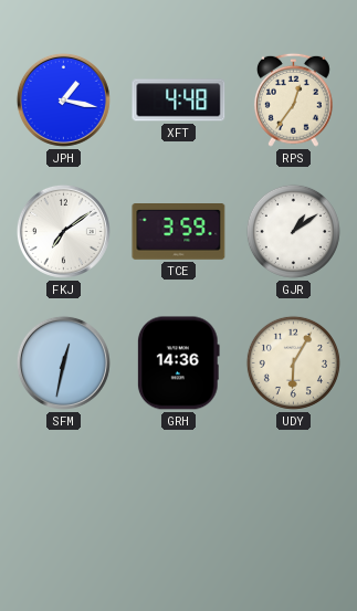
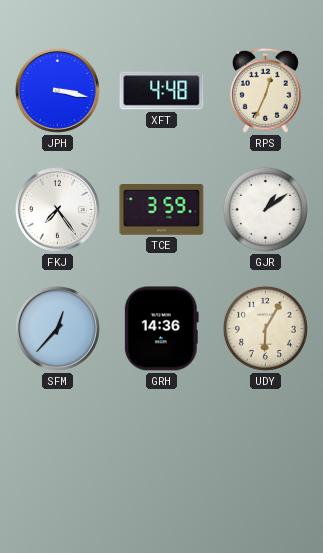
JPH: 1:17 -> 3:17 (57, 90)
RPS: 12:36 -> 12:34 (265, 90)
FKJ: 7:09 -> 7:24 (57, 209)
SFM: 12:32 -> 12:37 (57, 328)
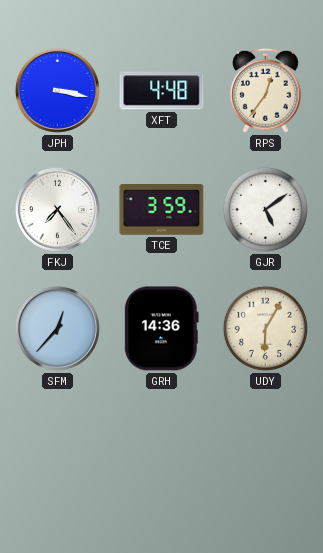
RPS: 12:34 -> 12:36 (265, 90)
GJR: 1:09 -> 5:09 (265, 209)
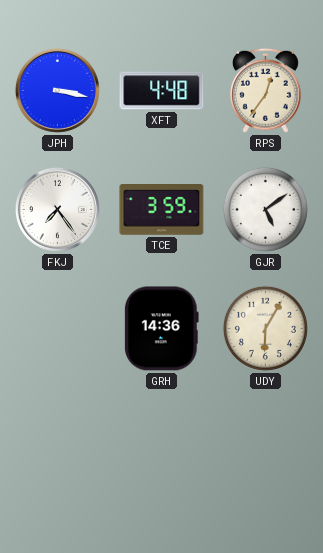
SFM: 12:37 -> none (57, 328)
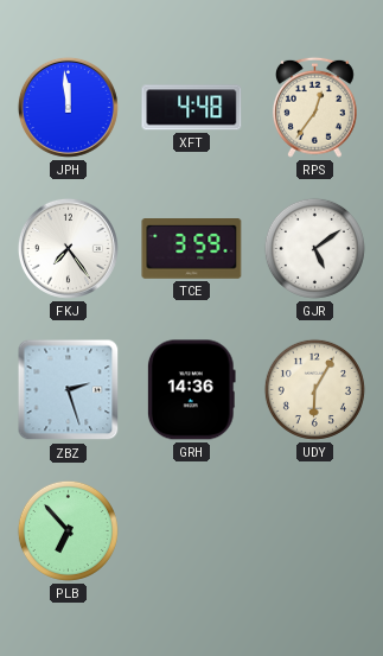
JPH: 3:17 -> 11:59 (68, 107)
ZBZ: none -> 2:27 (69, 390)
PLB: none -> 6:53 (68, 530)
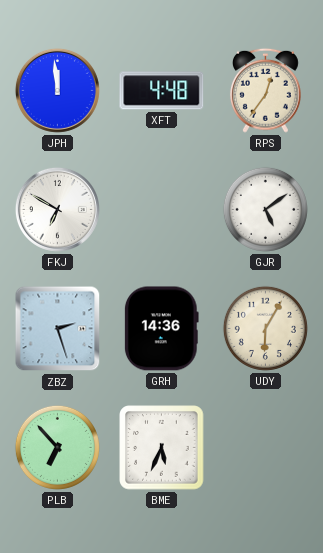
FKJ: 7:24 -> 6:50 (57, 209)
TCE: 3:59 -> none (192, 249)
BME: none -> 5:34 (162, 448)
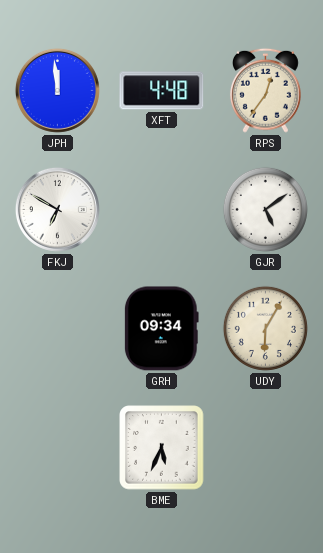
ZBZ: 2:27 -> none (58, 329)
GRH: 14:36 -> 09:34 (161, 329)
PLB: 6:53 -> none (57, 447)
